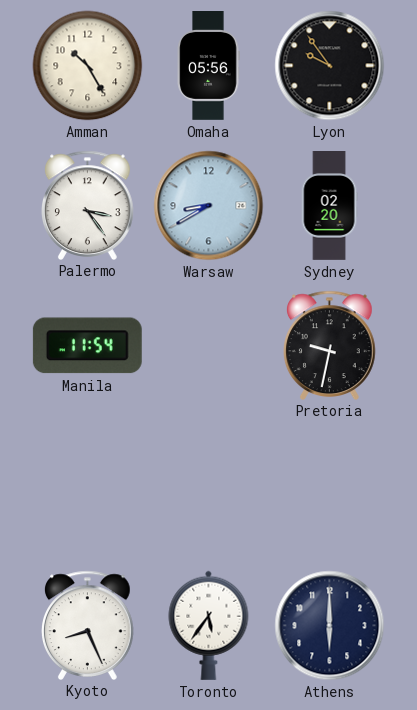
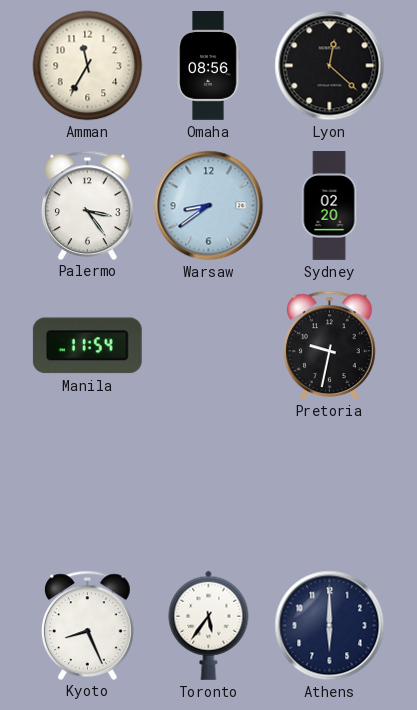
Amman: 10:25 -> 11:35 (88, 66)
Omaha: 05:56 -> 08:56 (208, 66)
Lyon: 9:54 -> 12:22 (330, 66)
Warsaw: 8:40 -> 8:39 (209, 206)
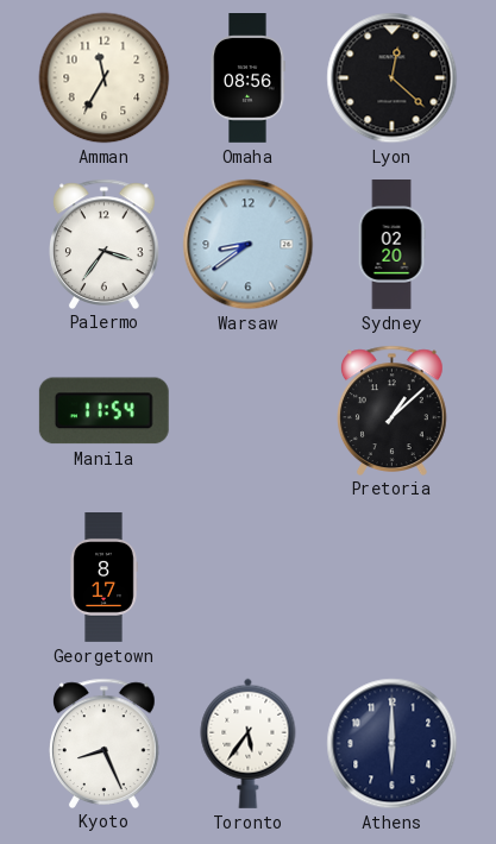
Palermo: 3:24 -> 3:36 (105, 244)
Pretoria: 9:32 -> 1:08 (393, 410)
Georgetown: none -> 8:17 (103, 578)
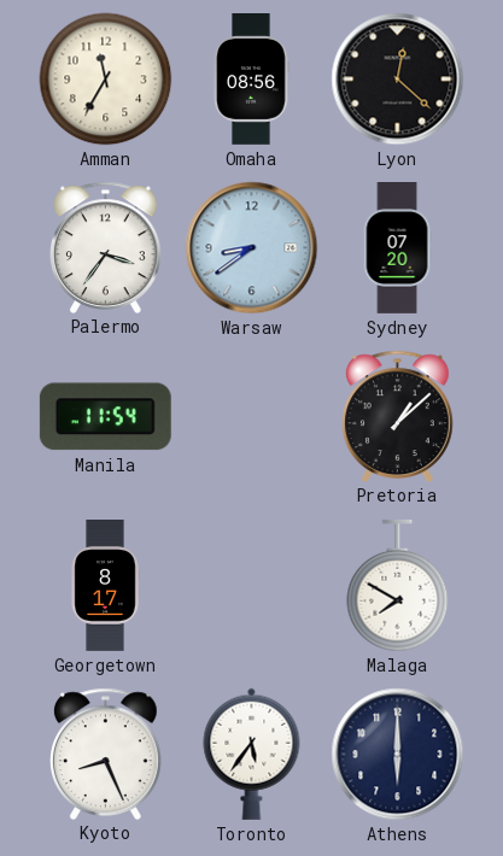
Sydney: 02:20 -> 07:20 (397, 248)
Malaga: none -> 7:50 (398, 586)
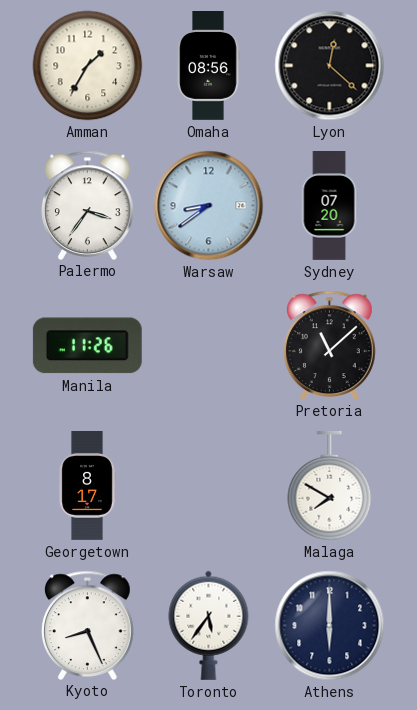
Amman: 11:35 -> 1:35 (88, 66)
Manila: 11:54 -> 11:26 (87, 346)
Pretoria: 1:08 -> 11:08 (330, 345)
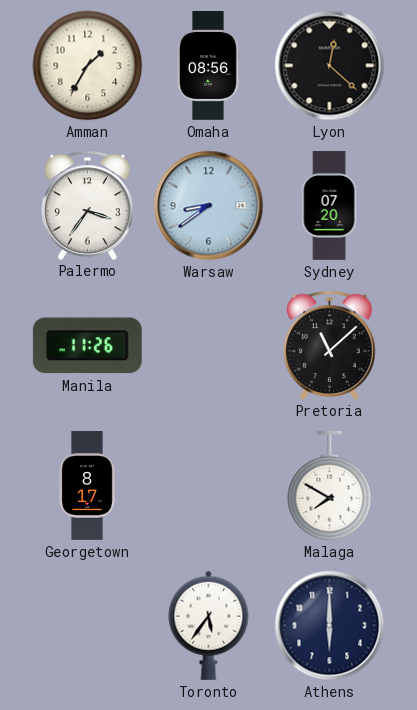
Kyoto: 8:26 -> none (88, 625)
